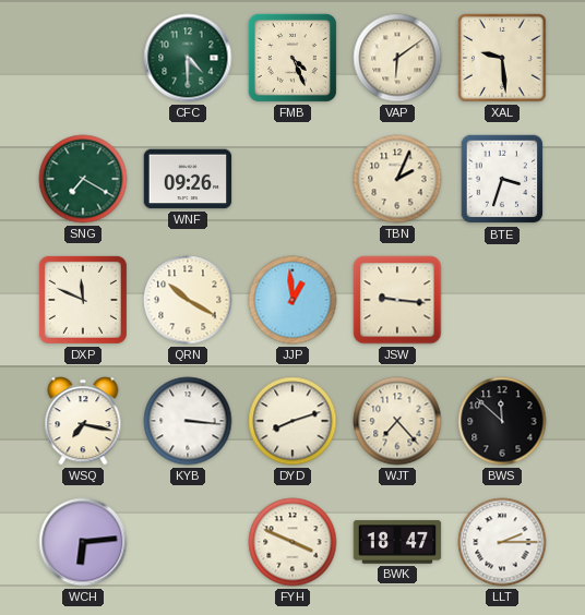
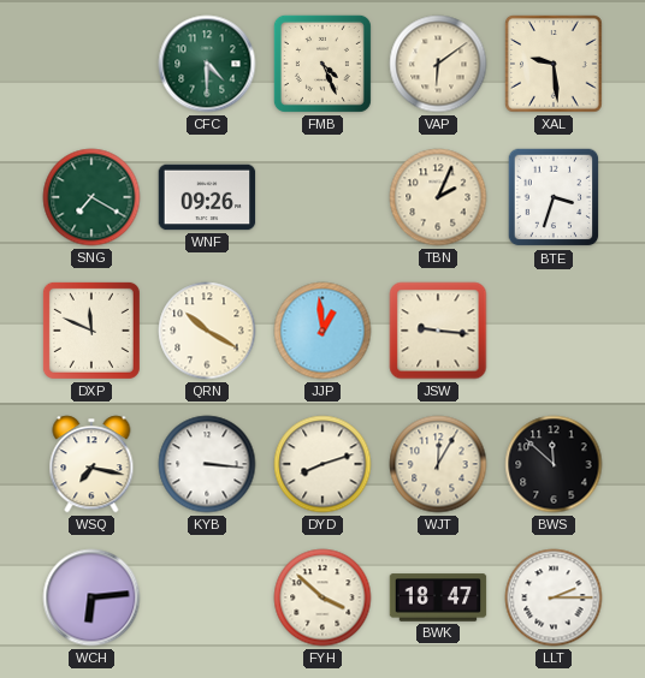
WJT: 7:23 -> 12:05 (438, 464)
FYH: 3:49 -> 3:52 (322, 597)
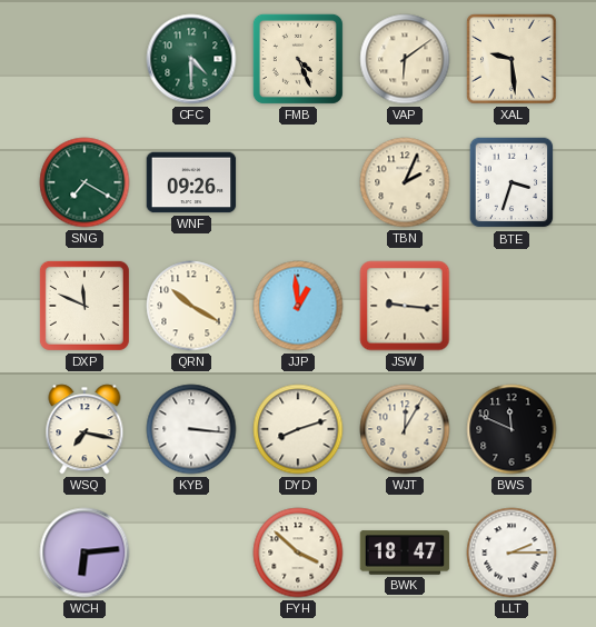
BWS: 11:52 -> 11:49 (511, 429)
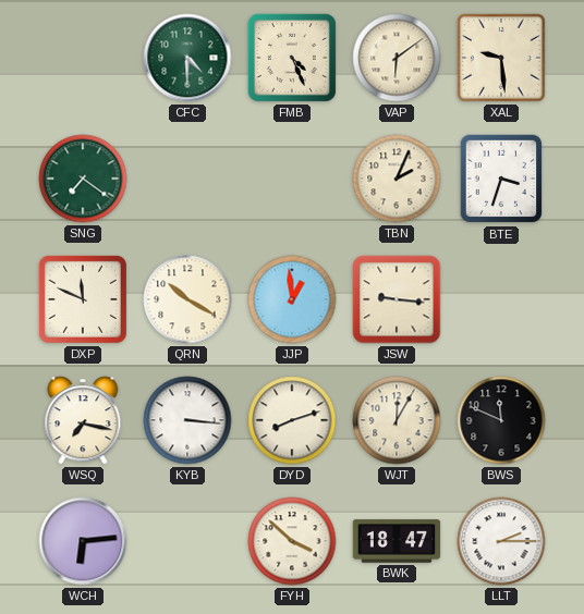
SNG: 7:20 -> 7:21 (83, 179)
WNF: 09:26 -> none (191, 182)
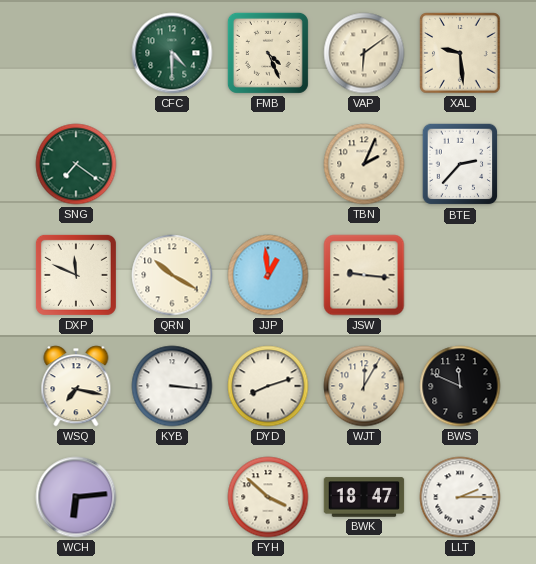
BTE: 3:33 -> 2:37 (460, 164)
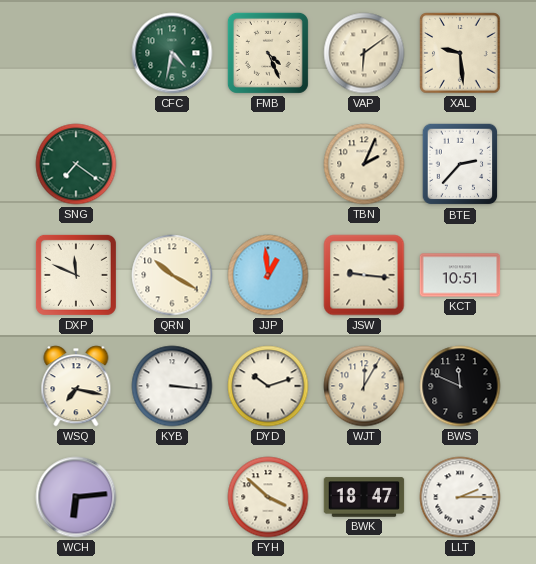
CFC: 4:30 -> 4:32 (172, 53)
KCT: none -> 10:51 (460, 275)
DYD: 8:12 -> 10:12 (268, 386)
